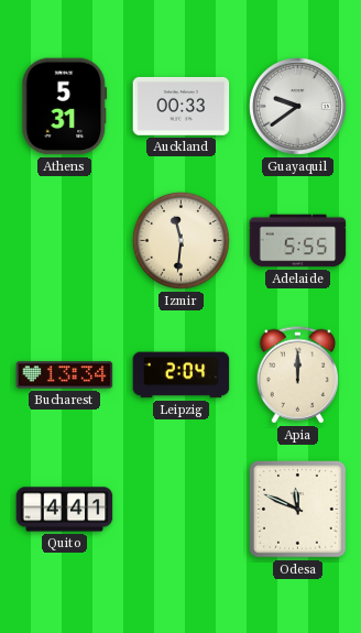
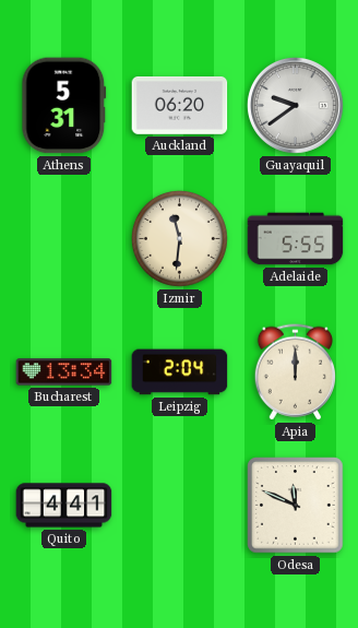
Auckland: 00:33 -> 06:20 (180, 105)
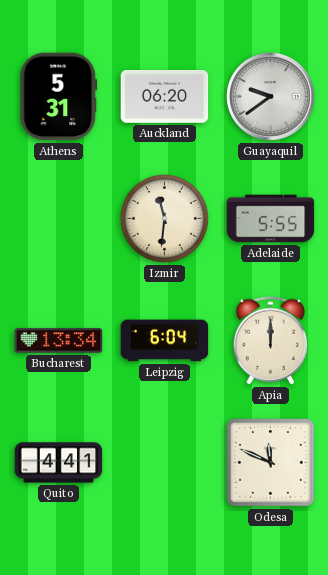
Leipzig: 2:04 -> 6:04 (165, 341)
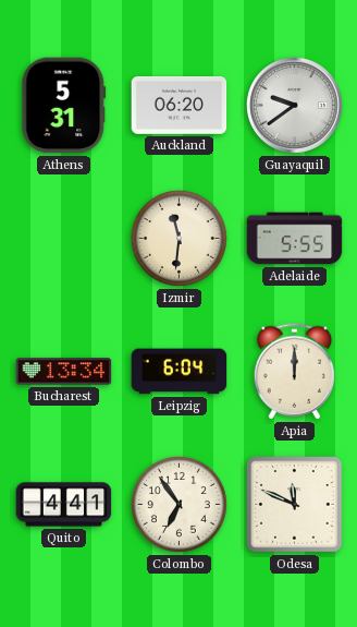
Colombo: none -> 6:54 (178, 504)
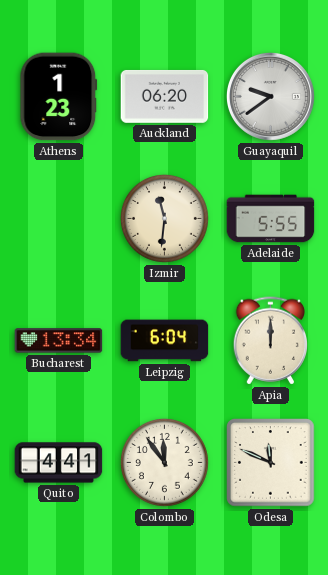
Athens: 5:31 -> 1:23 (59, 97)
Colombo: 6:54 -> 11:54 (164, 462)
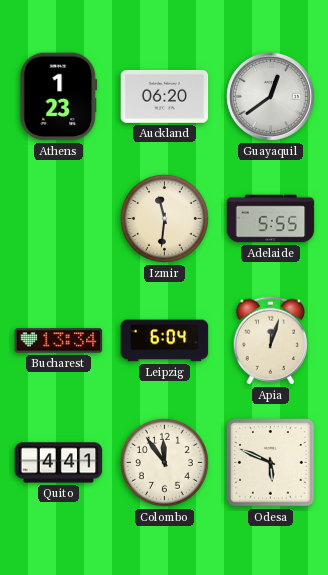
Guayaquil: 9:39 -> 12:39 (271, 97)
Apia: 12:00 -> 12:03 (270, 341)
Odesa: 11:49 -> 5:49 (271, 463)
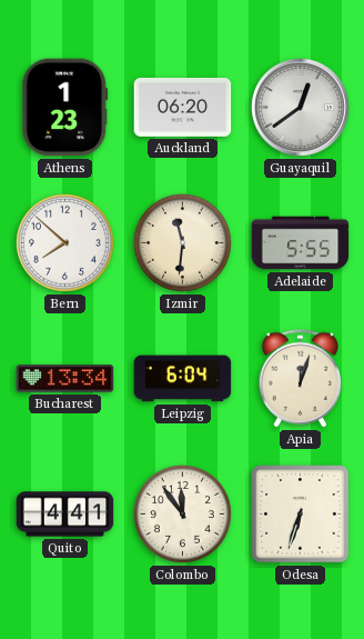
Bern: none -> 7:52 (64, 242)
Odesa: 5:49 -> 6:33 (301, 515)
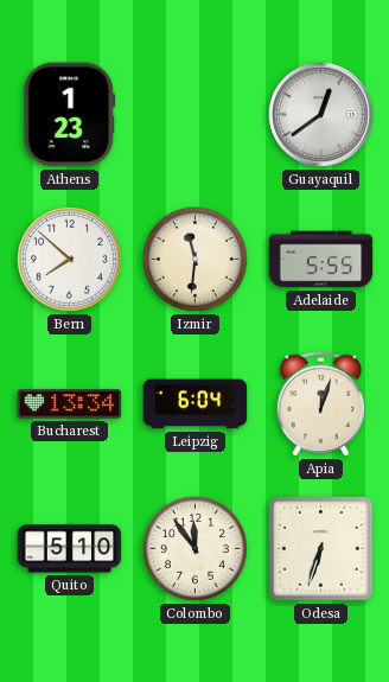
Auckland: 06:20 -> none (183, 107)
Quito: 4:41 -> 5:10 (70, 549)
